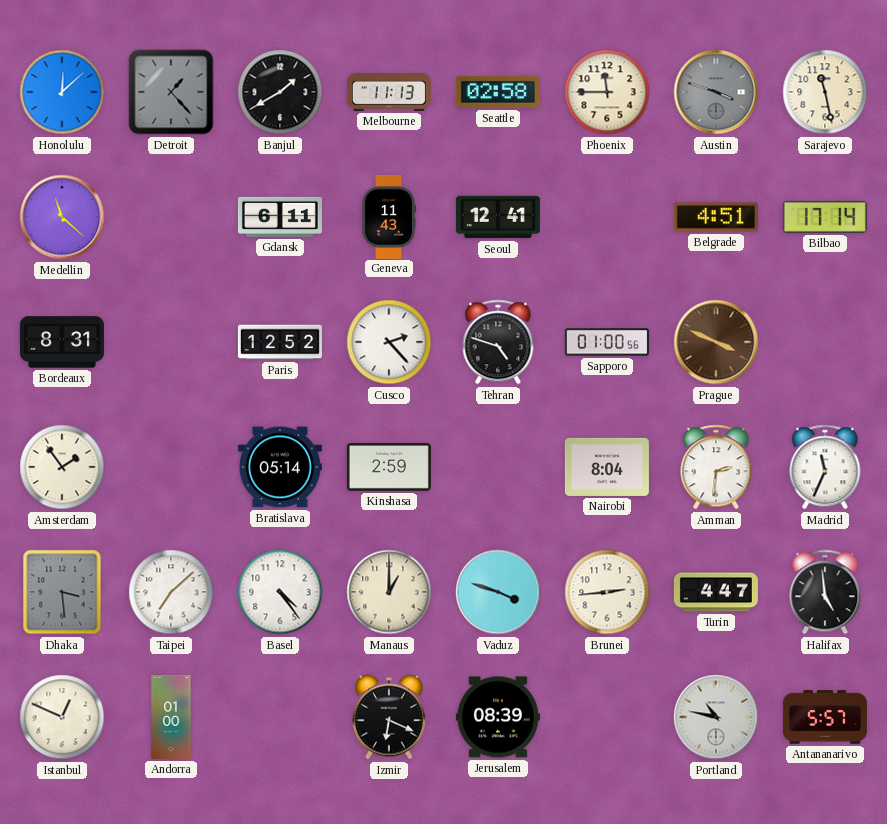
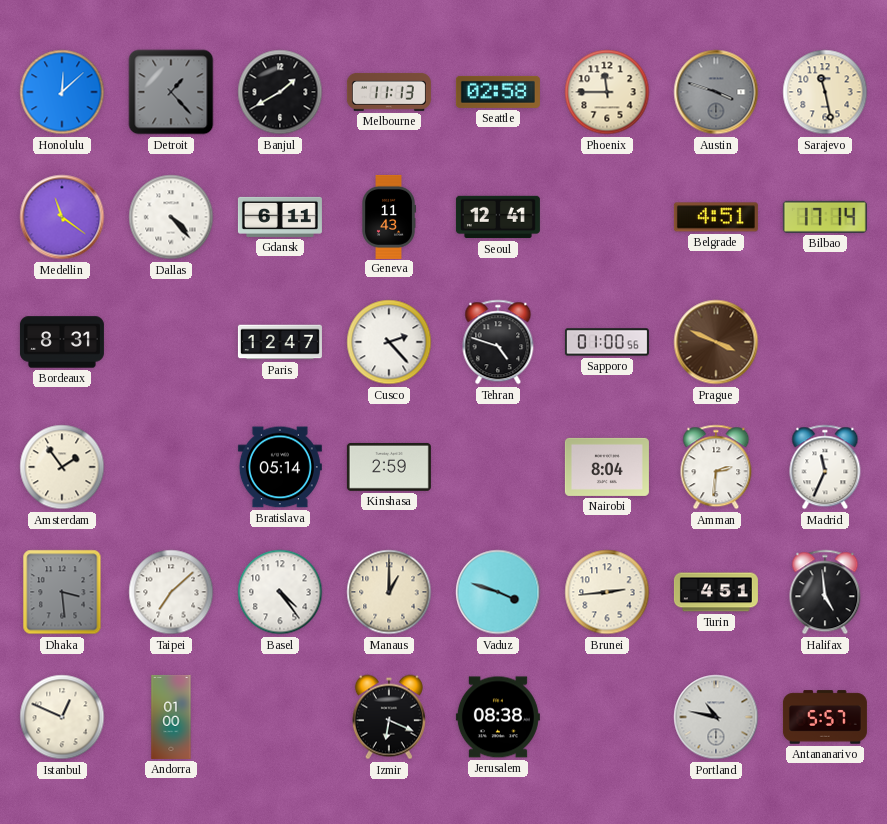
Medellin: 11:22 -> 11:21 (62, 217)
Dallas: none -> 4:23 (171, 217)
Paris: 12:52 -> 12:47 (280, 342)
Turin: 4:47 -> 4:51 (716, 592)
Jerusalem: 08:39 -> 08:38 (498, 717)
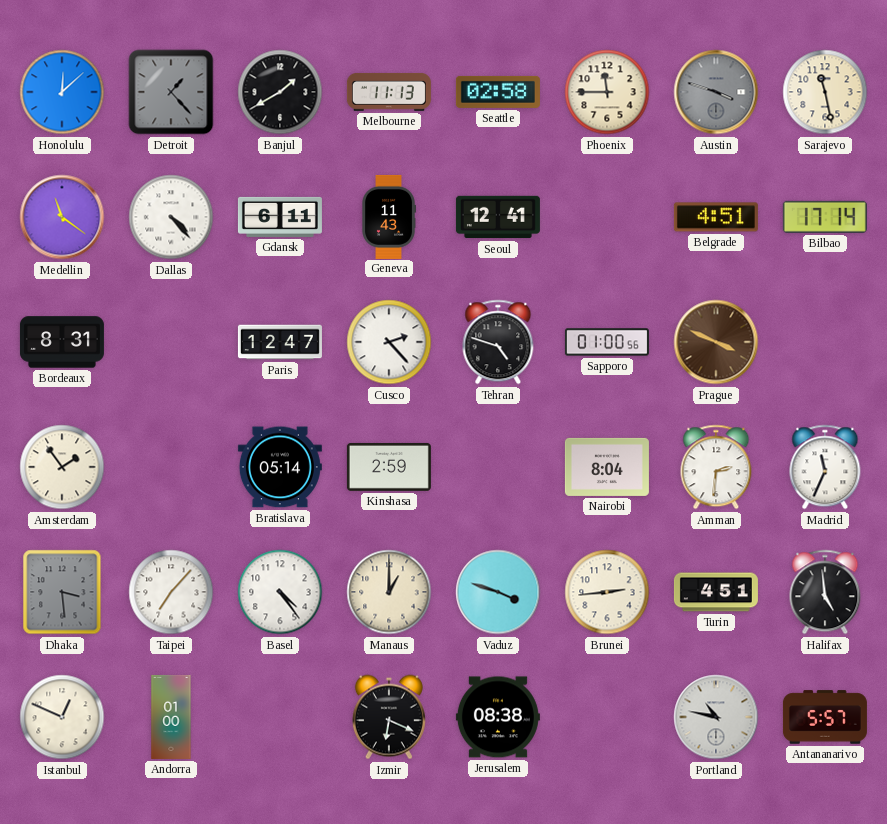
Taipei: 7:08 -> 7:07 (171, 592)
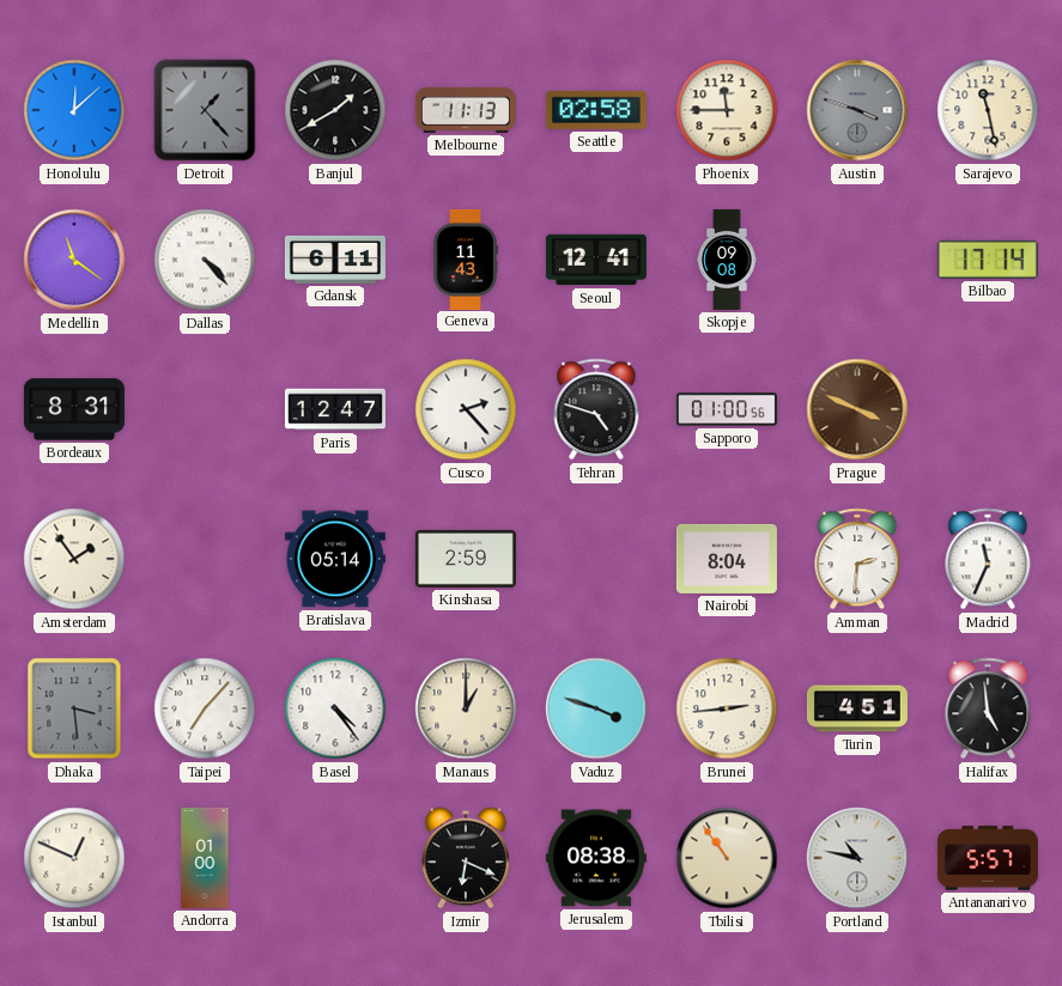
Skopje: none -> 09:08 (727, 260)
Belgrade: 4:51 -> none (716, 217)
Tbilisi: none -> 10:54 (727, 858)
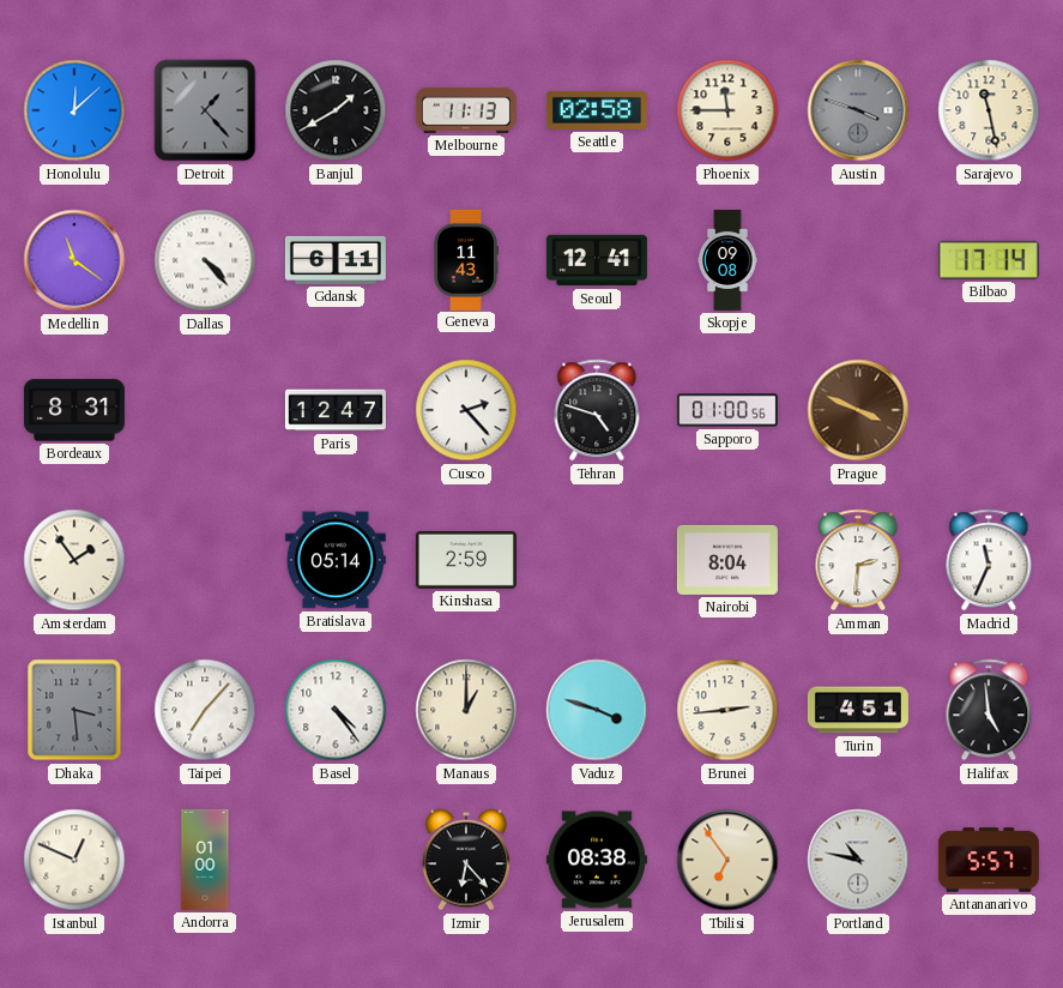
Izmir: 6:19 -> 6:23 (466, 860)
Tbilisi: 10:54 -> 6:54 (727, 860)
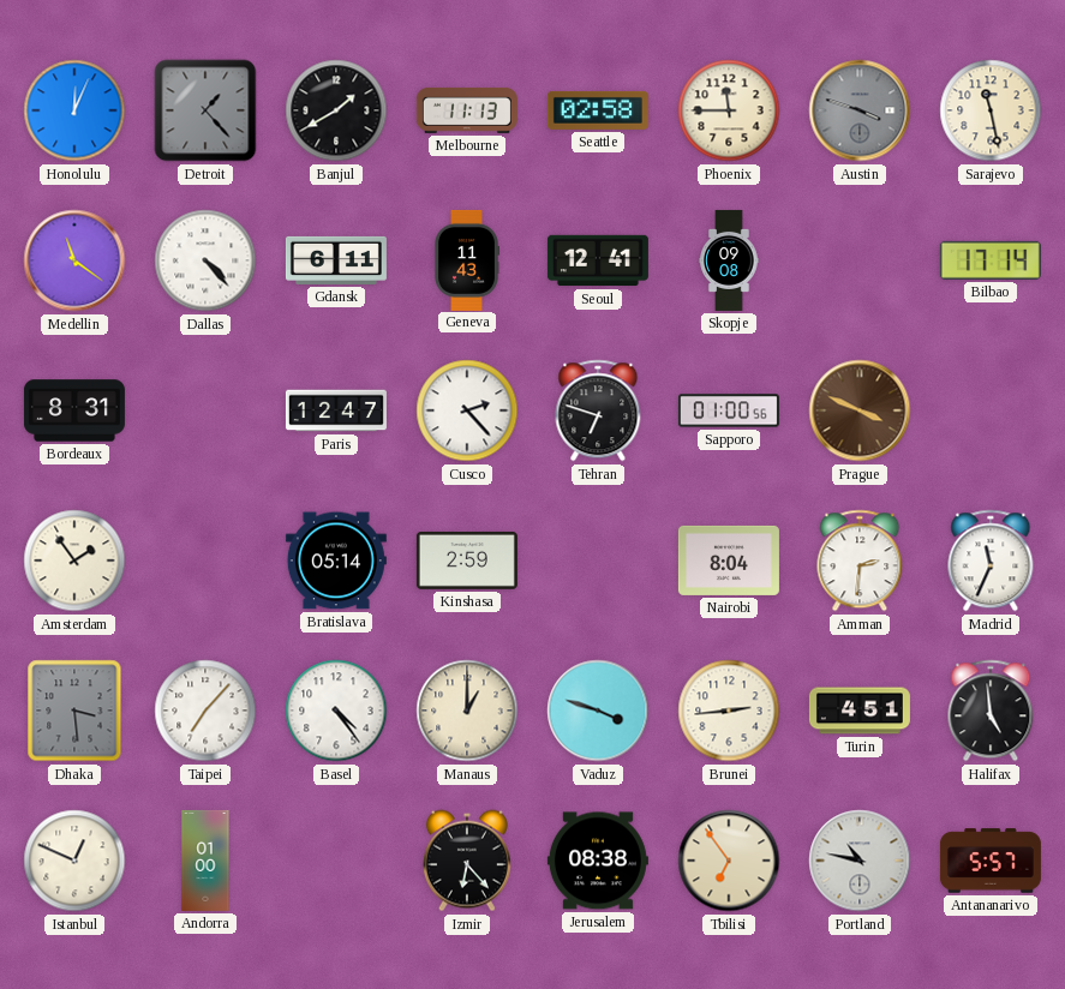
Honolulu: 12:08 -> 12:04 (74, 110)
Tehran: 4:48 -> 6:48 (598, 410)
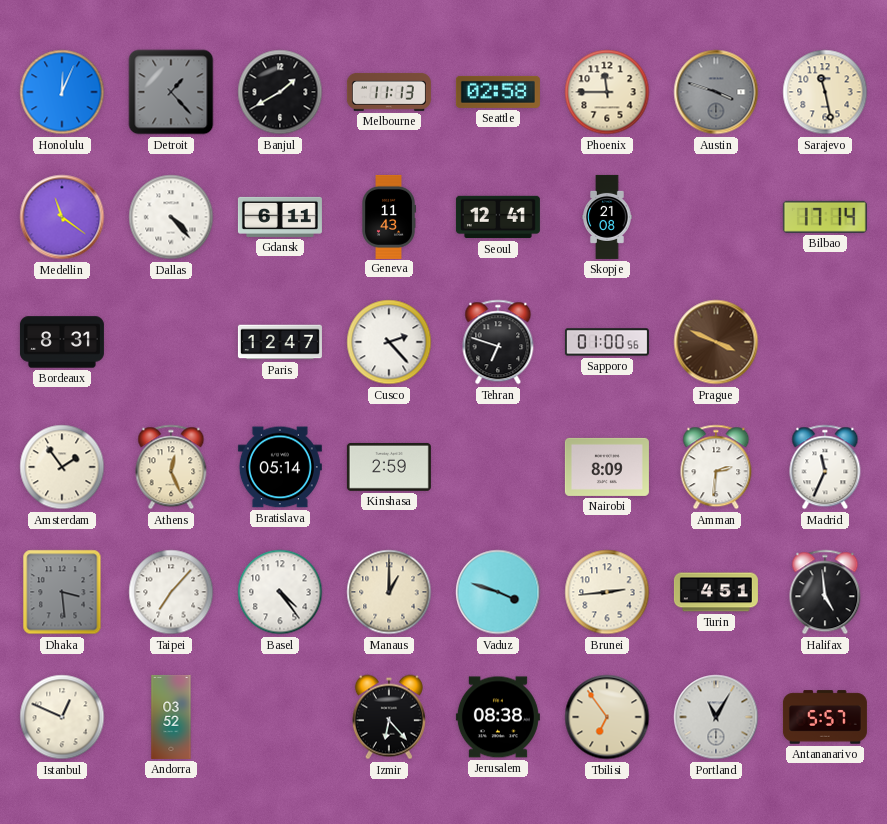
Skopje: 09:08 -> 21:08 (607, 217)
Athens: none -> 12:26 (171, 467)
Nairobi: 8:04 -> 8:09 (607, 467)
Andorra: 01:00 -> 03:52 (171, 717)
Portland: 10:47 -> 11:05 (716, 717)
